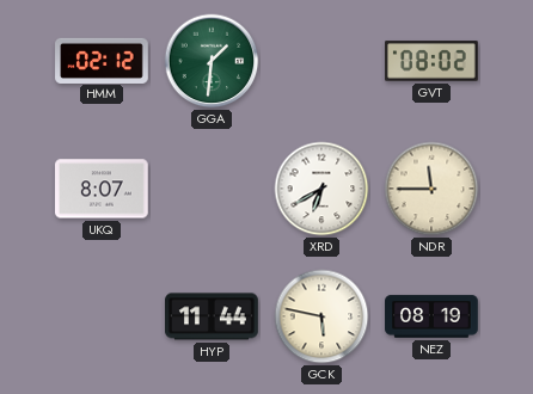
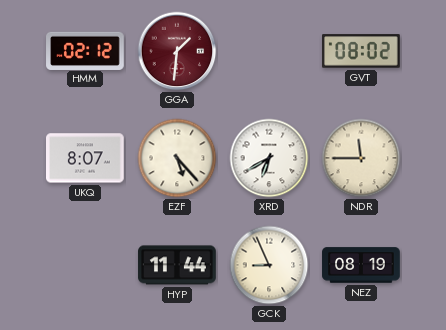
GGA dial: green -> burgundy (177, 51)
EZF: none -> 5:23 (177, 158)
GCK: 5:47 -> 8:56 (269, 265)
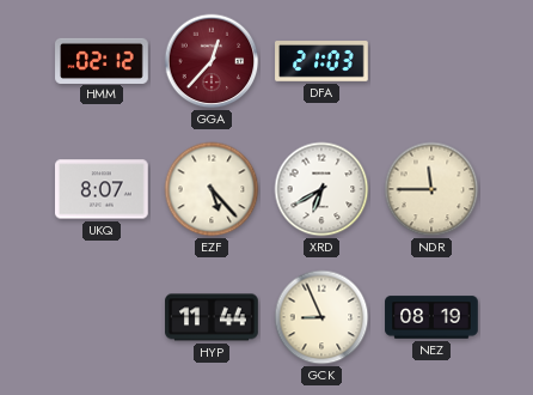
GGA: 1:31 -> 12:37 (212, 61)
DFA: none -> 21:03 (321, 61)
GVT: 08:02 -> none (361, 51)
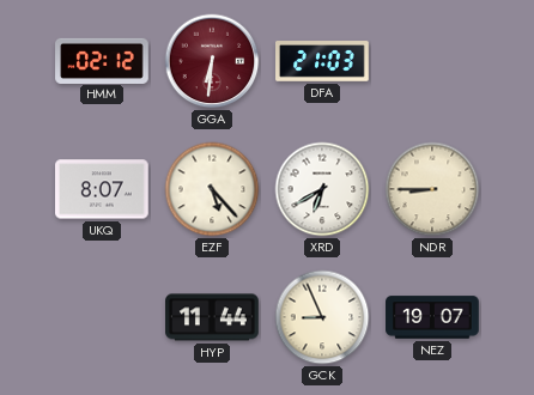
GGA: 12:37 -> 6:31 (212, 61)
NDR: 11:45 -> 8:45 (432, 189)
NEZ: 08:19 -> 19:07 (432, 317)
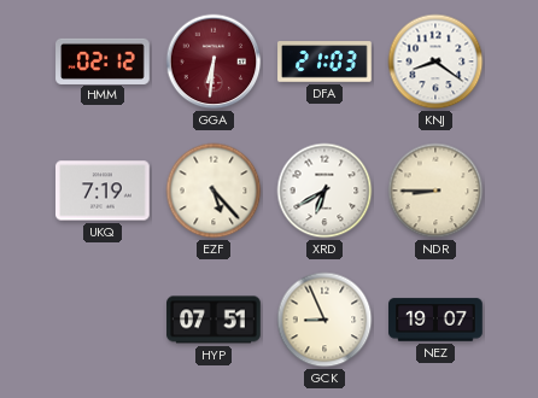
KNJ: none -> 8:21 (435, 62)
UKQ: 8:07 -> 7:19 (104, 191)
HYP: 11:44 -> 07:51 (214, 320)
